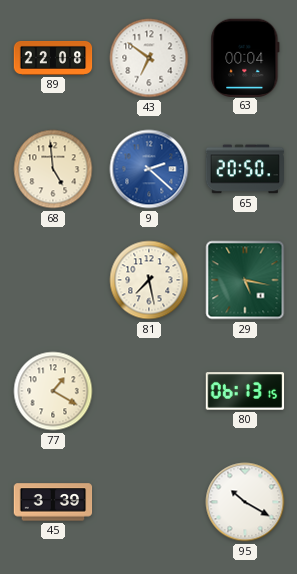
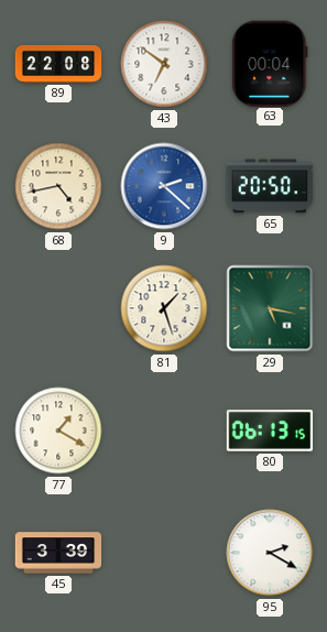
68: 4:59 -> 4:43 (58, 186)
81: 7:28 -> 1:27 (164, 308)
95: 10:20 -> 2:20 (270, 553)
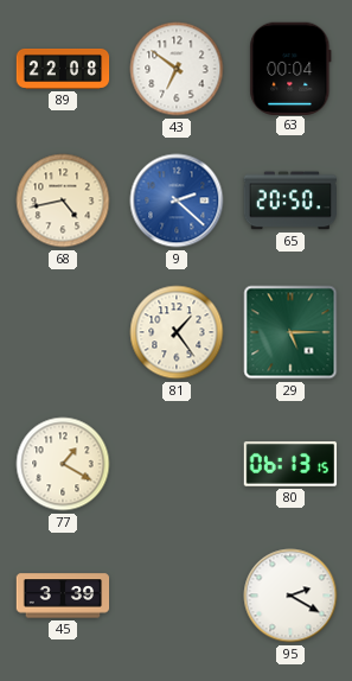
81: 1:27 -> 1:24 (177, 332)
29: 5:17 -> 5:15 (290, 332)
